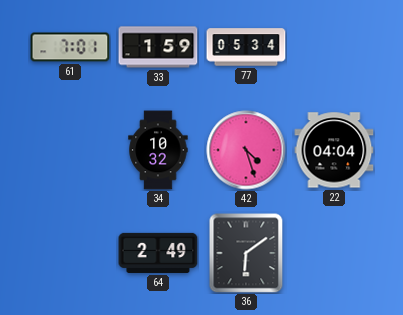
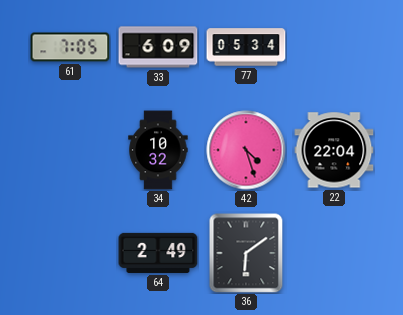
61: 7:01 -> 7:05 (70, 47)
33: 1:59 -> 6:09 (158, 47)
22: 04:04 -> 22:04 (334, 150)
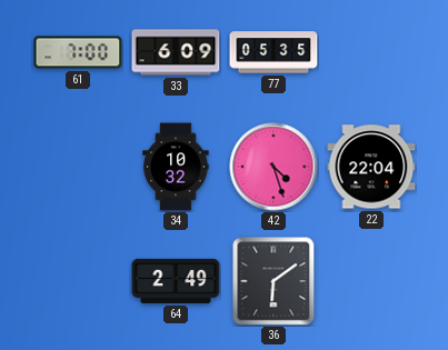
61: 7:05 -> 7:00 (78, 52)
77: 05:34 -> 05:35 (273, 52)
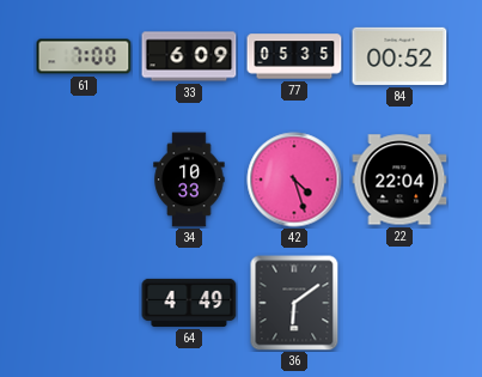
84: none -> 00:52 (399, 56)
34: 10:32 -> 10:33 (189, 180)
64: 2:49 -> 4:49 (189, 303)
